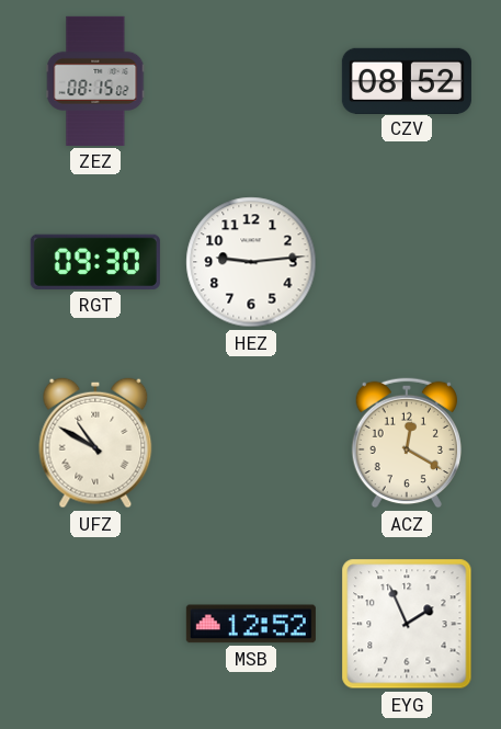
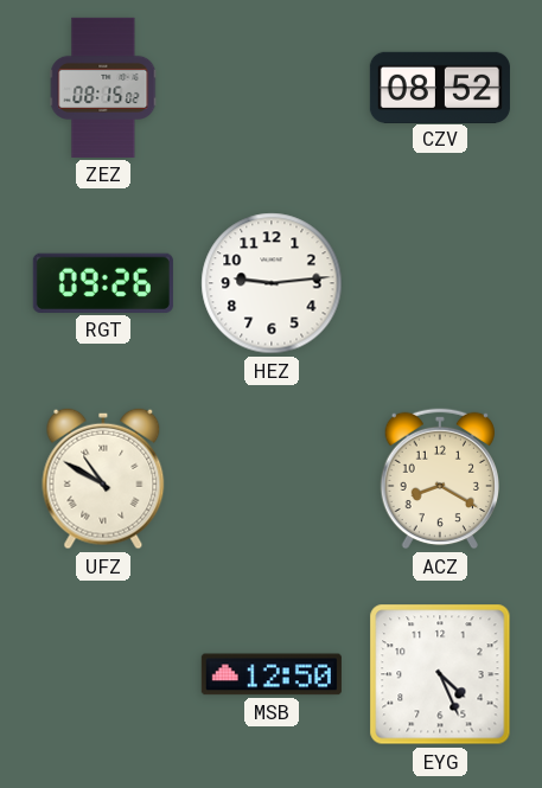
RGT: 09:30 -> 09:26 (103, 283)
ACZ: 12:20 -> 8:20 (439, 479)
MSB: 12:52 -> 12:50 (272, 674)
EYG: 1:56 -> 4:26 (440, 674)
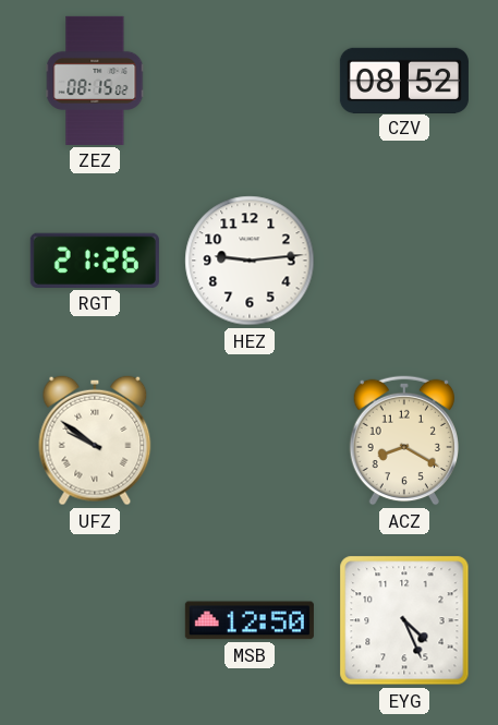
RGT: 09:26 -> 21:26 (95, 261)
UFZ: 10:50 -> 9:51 (95, 440)
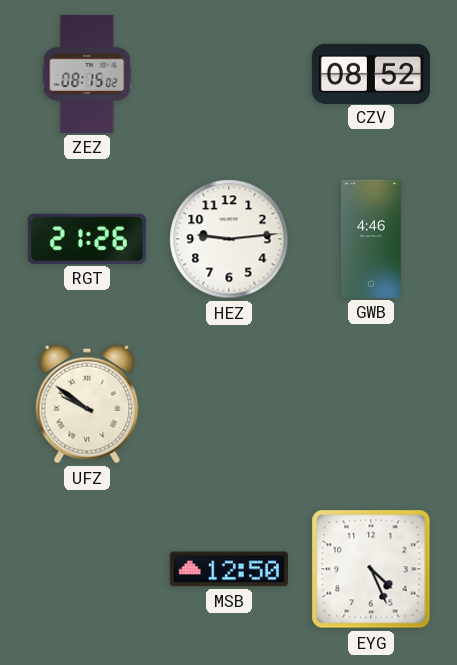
GWB: none -> 4:46 (371, 239)
ACZ: 8:20 -> none (403, 440)
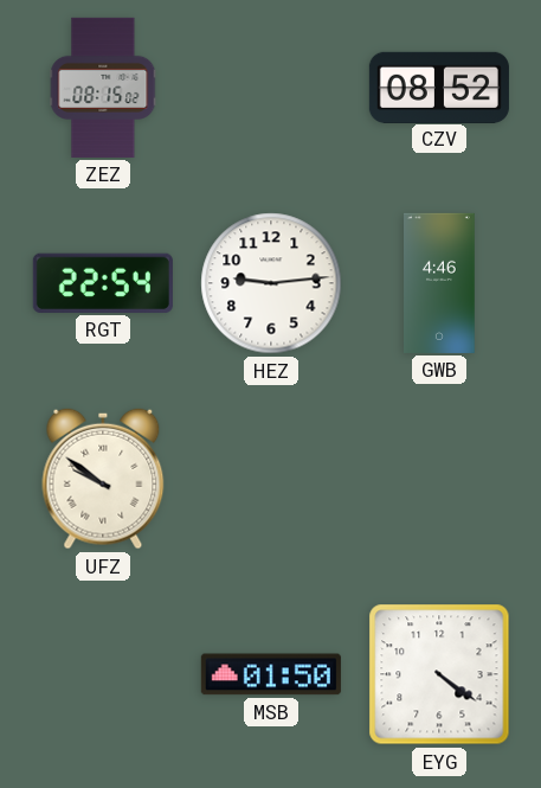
RGT: 21:26 -> 22:54 (103, 283)
MSB: 12:50 -> 01:50 (271, 674)
EYG: 4:26 -> 4:21 (439, 674)
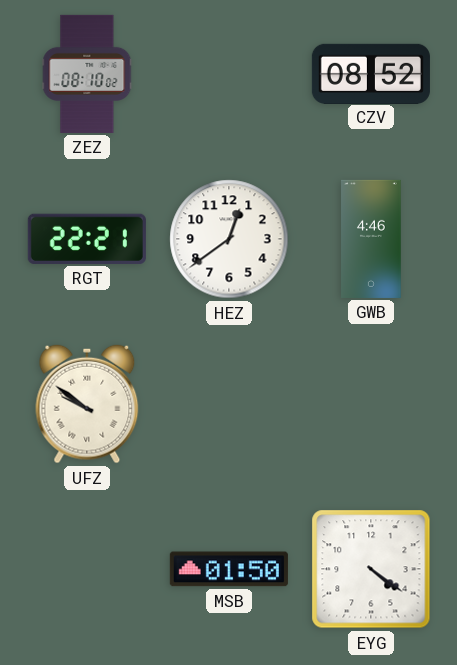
ZEZ: 08:15 -> 08:10 (87, 74)
RGT: 22:54 -> 22:21 (87, 239)
HEZ: 9:14 -> 12:39 (229, 239)
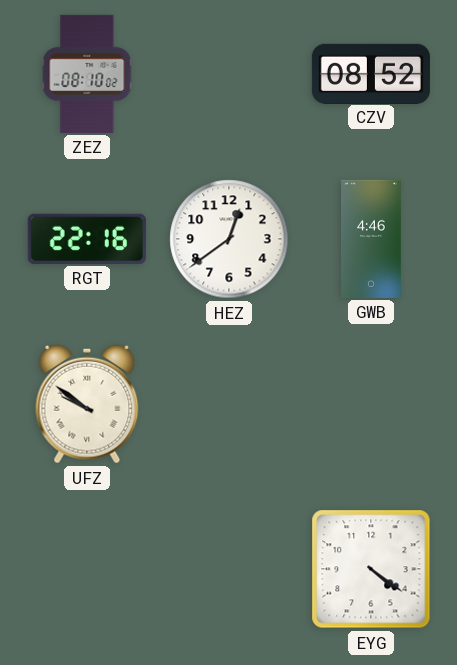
RGT: 22:21 -> 22:16 (87, 239)
MSB: 01:50 -> none (229, 569)
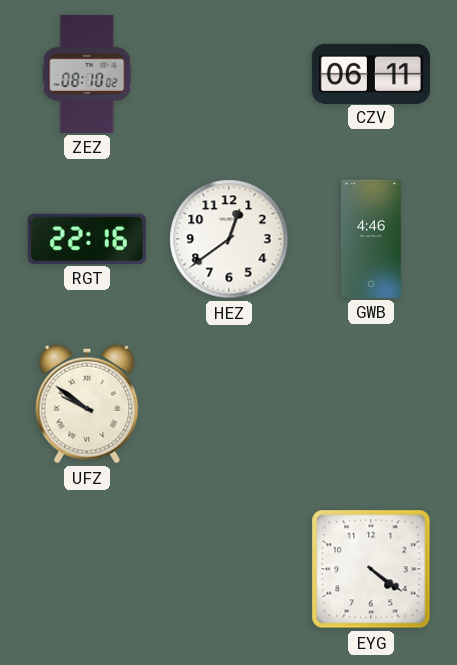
CZV: 08:52 -> 06:11 (371, 73)
